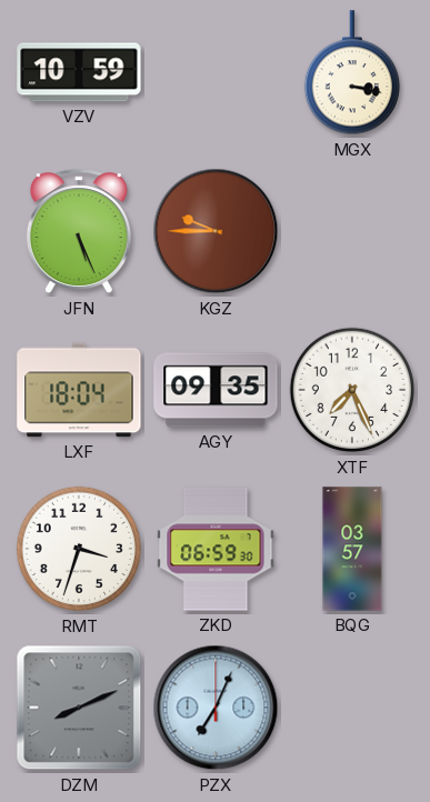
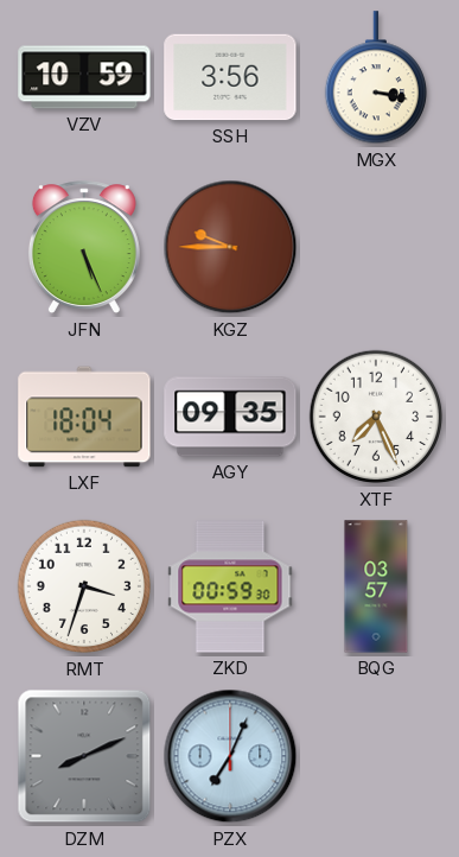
SSH: none -> 3:56 (230, 77)
ZKD: 06:59 -> 00:59 (230, 586)
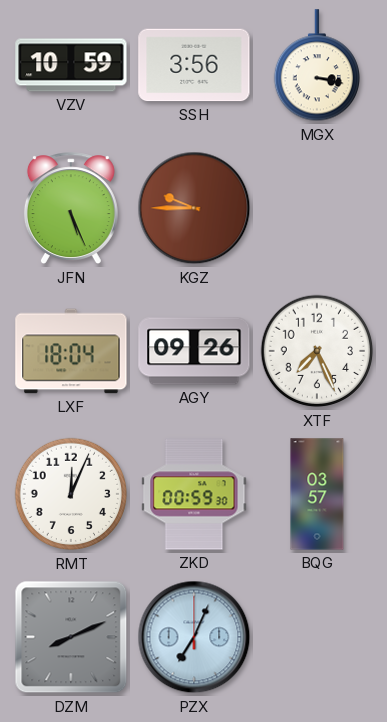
AGY: 09:35 -> 09:26 (194, 351)
RMT: 3:33 -> 12:04 (71, 494)
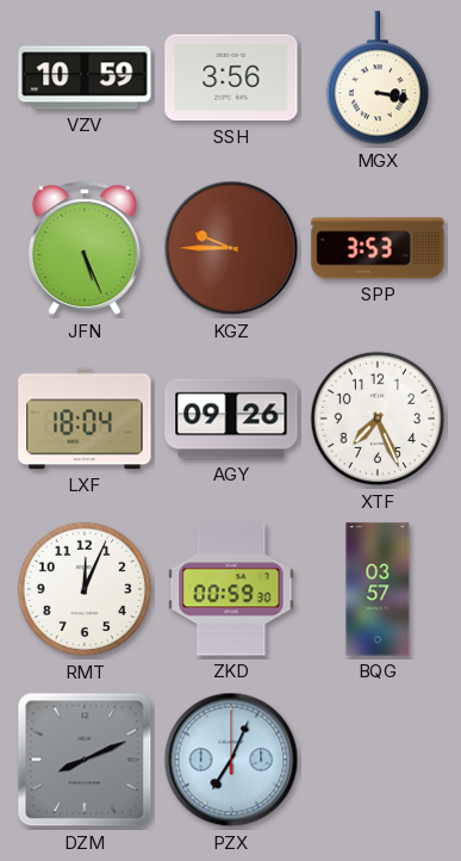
SPP: none -> 3:53 (378, 248)
